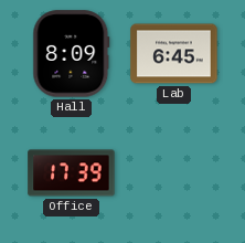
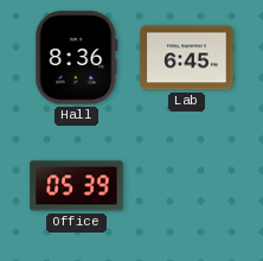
Hall: 8:09 -> 8:36 (77, 58)
Office: 17:39 -> 05:39 (77, 186)
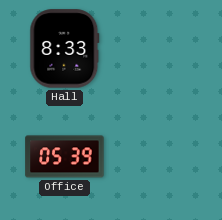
Hall: 8:36 -> 8:33 (65, 49)
Lab: 6:45 -> none (187, 58)
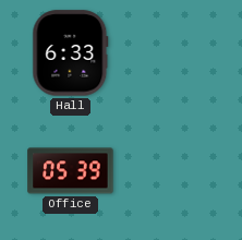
Hall: 8:33 -> 6:33 (71, 53)
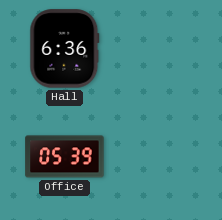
Hall: 6:33 -> 6:36 (65, 49)
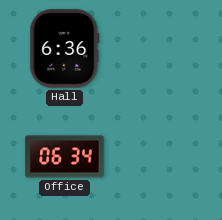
Office: 05:39 -> 06:34 (65, 157)
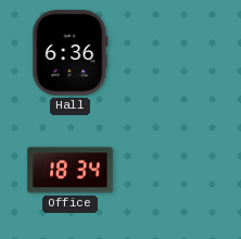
Office: 06:34 -> 18:34 (71, 171)
